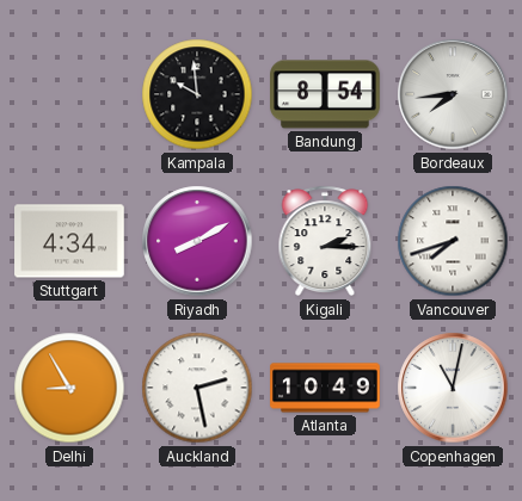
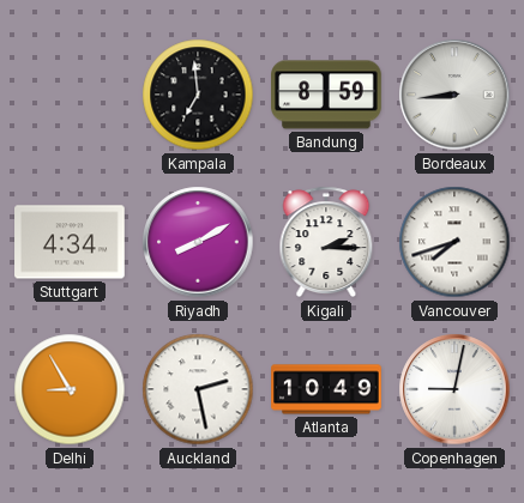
Kampala: 9:59 -> 6:59 (198, 95)
Bandung: 8:54 -> 8:59 (326, 95)
Bordeaux: 7:44 -> 8:44 (454, 95)
Copenhagen: 11:02 -> 9:02 (454, 389)
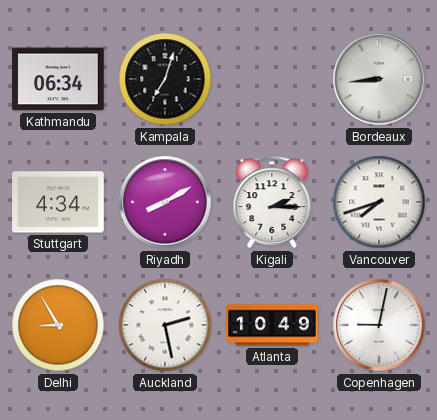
Kathmandu: none -> 06:34 (58, 79)
Kampala: 6:59 -> 7:03 (165, 79)
Bandung: 8:59 -> none (326, 95)
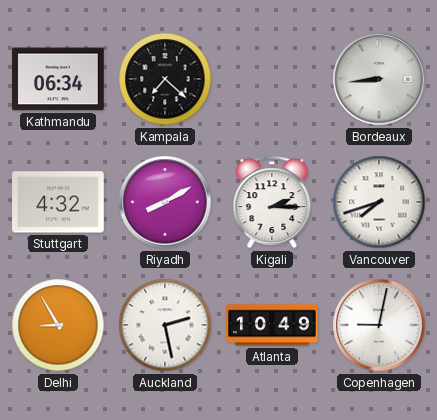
Kampala: 7:03 -> 7:22 (165, 79)
Stuttgart: 4:34 -> 4:32 (58, 202)
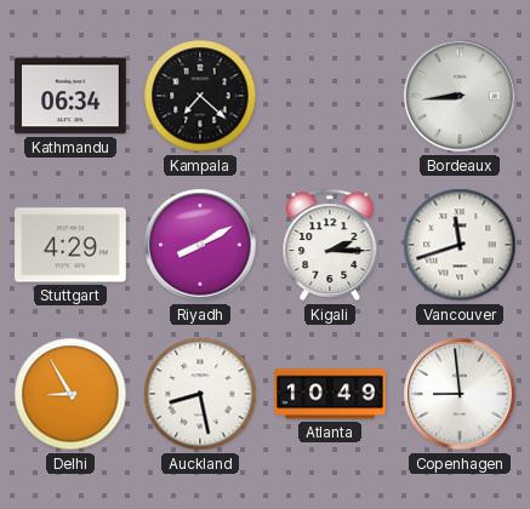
Stuttgart: 4:32 -> 4:29 (70, 245)
Vancouver: 7:42 -> 11:42 (460, 245)
Auckland: 2:28 -> 8:28 (200, 394)
Copenhagen: 9:02 -> 8:59 (460, 394)
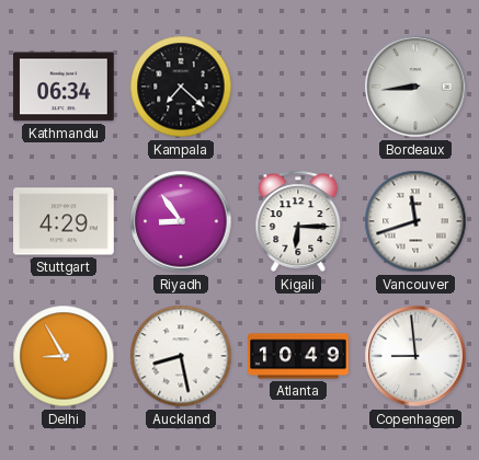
Riyadh: 8:10 -> 8:54 (181, 221)
Kigali: 2:15 -> 6:15 (298, 221)
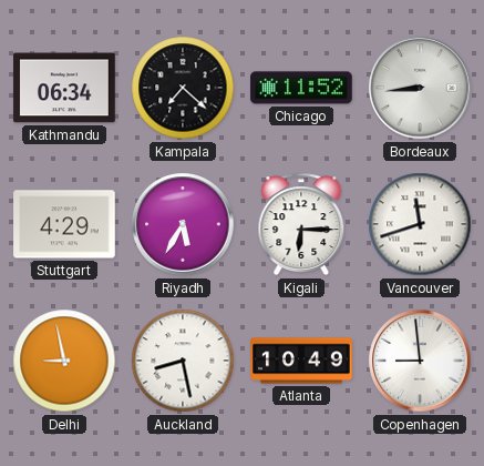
Chicago: none -> 11:52 (301, 88)
Riyadh: 8:54 -> 5:35 (183, 224)
Delhi: 8:55 -> 8:58 (64, 361)
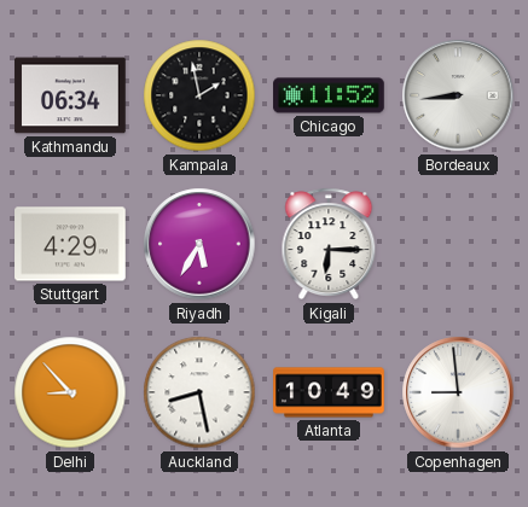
Kampala: 7:22 -> 1:58 (199, 95)
Vancouver: 11:42 -> none (420, 224)
Delhi: 8:58 -> 8:53 (70, 392)
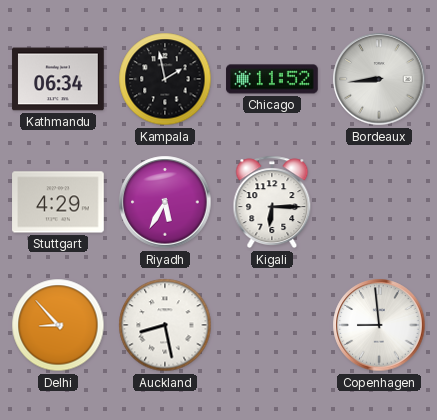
Atlanta: 10:49 -> none (329, 392)
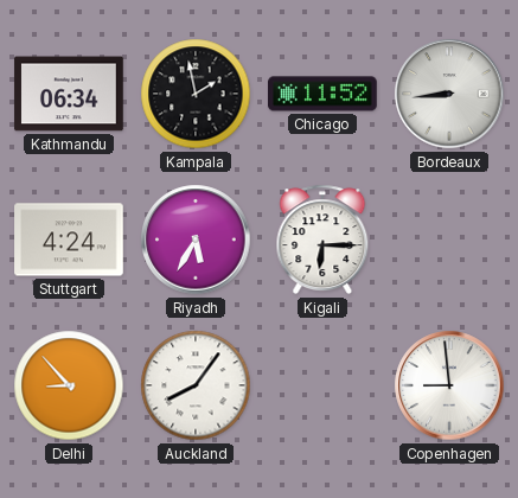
Stuttgart: 4:29 -> 4:24 (69, 240)
Auckland: 8:28 -> 8:06 (196, 385)
